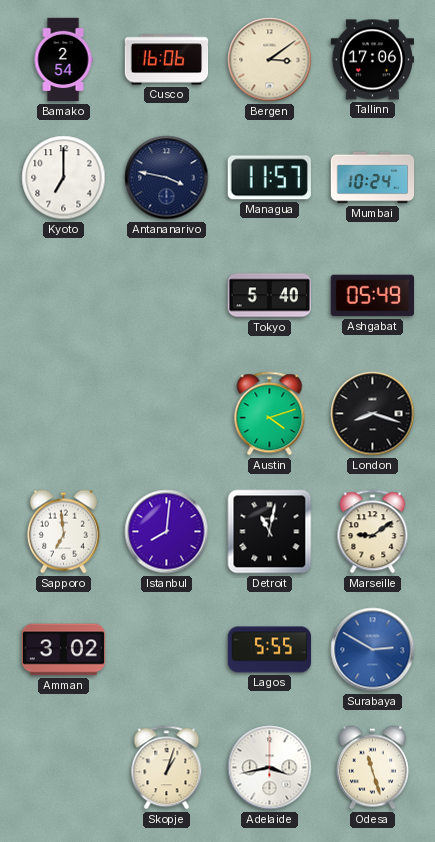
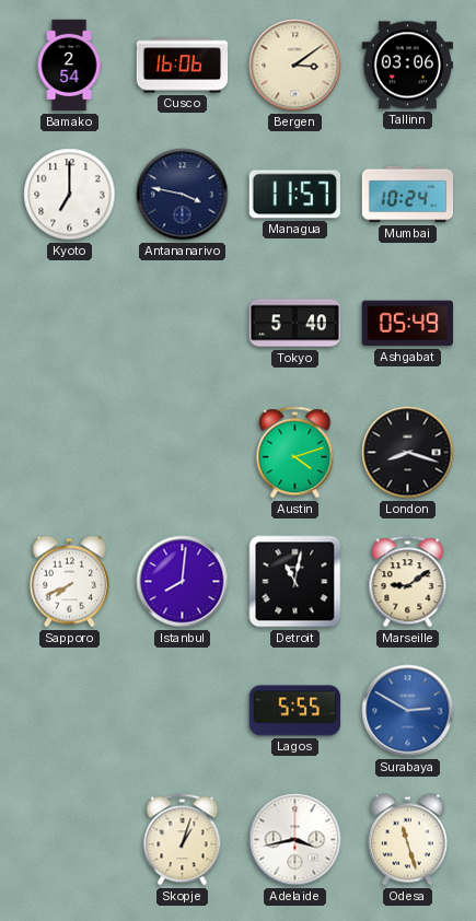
Tallinn: 17:06 -> 03:06 (408, 66)
Sapporo: 6:59 -> 7:41 (69, 582)
Amman: 3:02 -> none (64, 650)
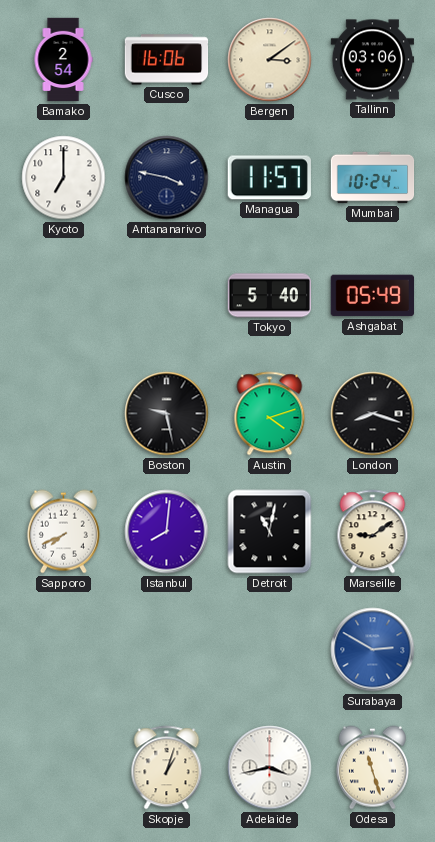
Boston: none -> 9:28 (167, 414)
Lagos: 5:55 -> none (295, 711)
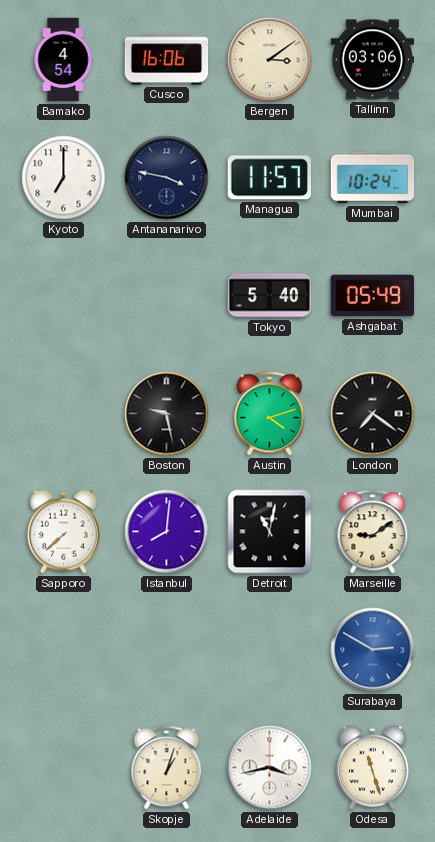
Bamako: 2:54 -> 4:54 (63, 60)
London: 8:18 -> 7:21 (373, 414)
Sapporo: 7:41 -> 7:38 (63, 532)
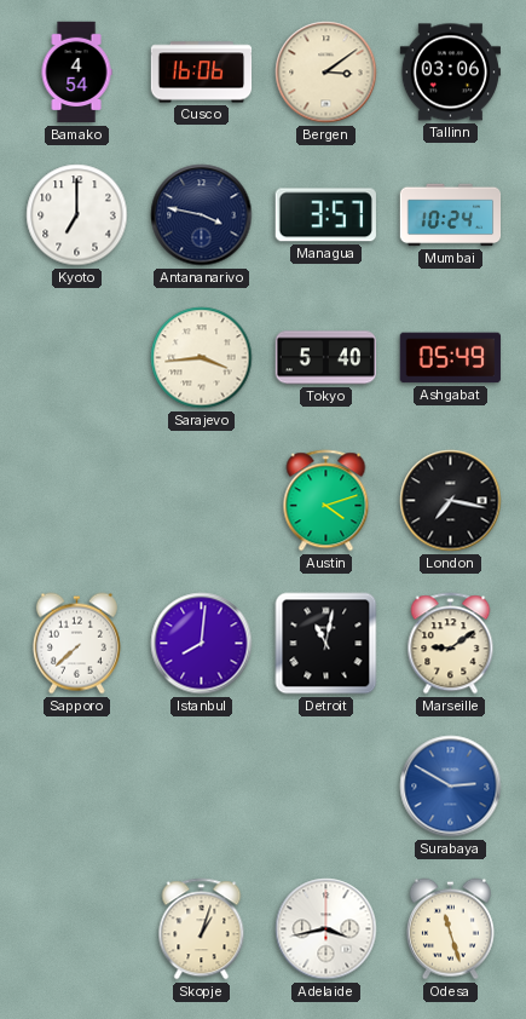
Managua: 11:57 -> 3:57 (325, 215)
Sarajevo: none -> 3:44 (202, 358)
Boston: 9:28 -> none (167, 414)
London: 7:21 -> 7:17 (451, 501)
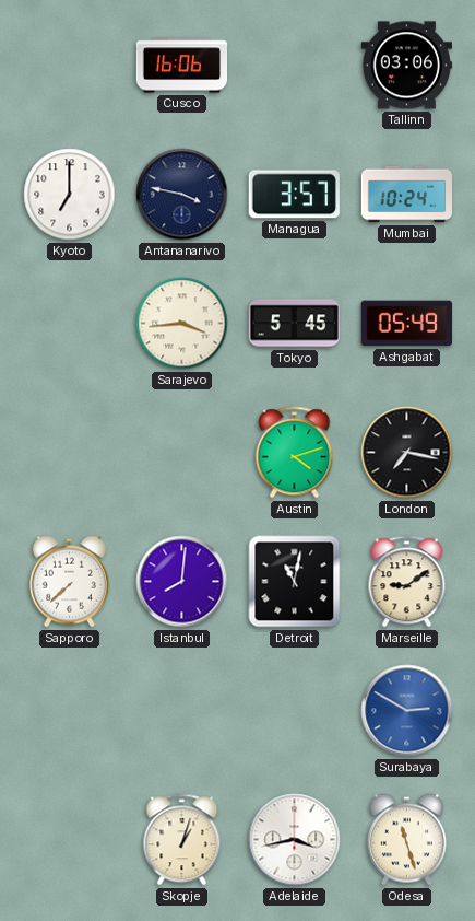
Bamako: 4:54 -> none (76, 73)
Bergen: 3:09 -> none (326, 73)
Tokyo: 5:40 -> 5:45 (294, 324)
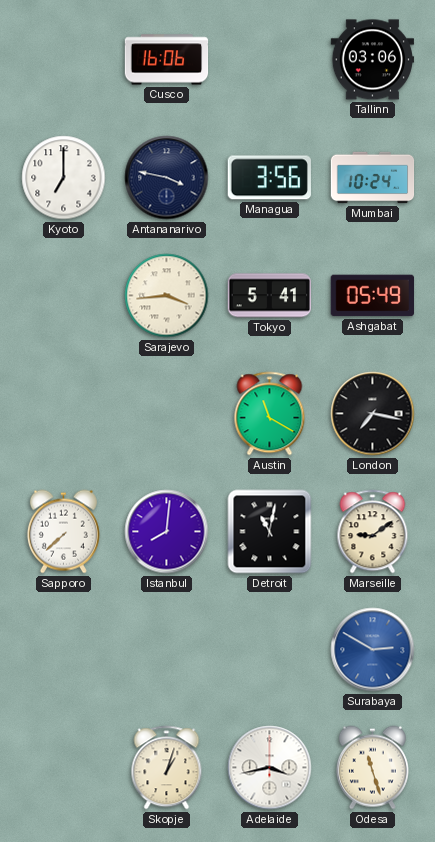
Managua: 3:57 -> 3:56 (269, 178)
Tokyo: 5:45 -> 5:41 (269, 296)
Austin: 4:12 -> 11:20 (270, 414)
